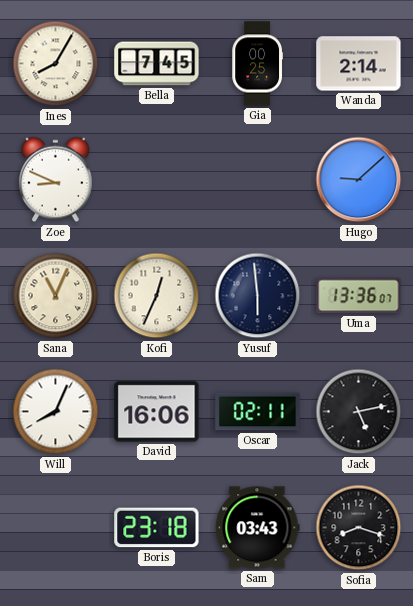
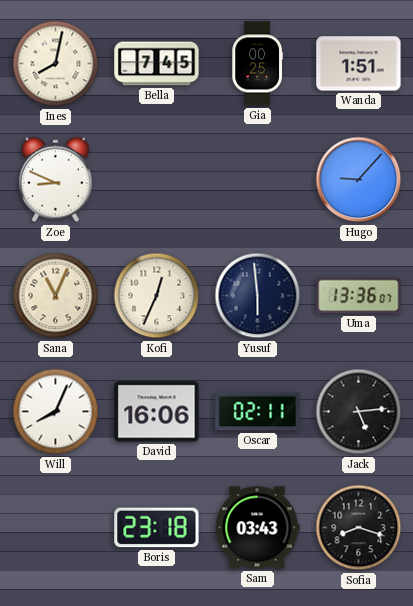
Ines: 8:05 -> 8:02 (56, 64)
Wanda: 2:14 -> 1:51 (359, 64)
Hugo: 9:08 -> 9:07 (359, 180)
Jack: 5:13 -> 5:14 (359, 412)
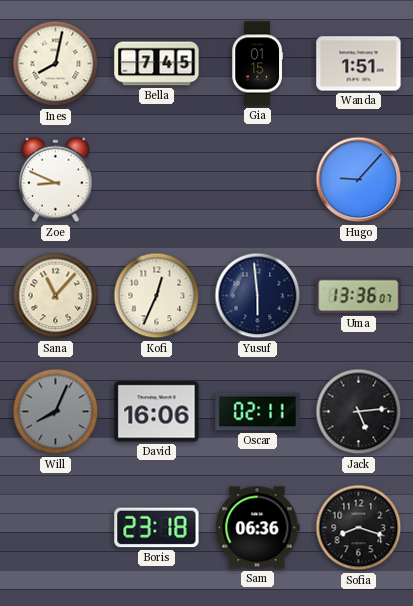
Gia: 00:25 -> 01:15 (257, 64)
Sana: 11:04 -> 11:07 (56, 296)
Will dial: white -> grey (56, 412)
Sam: 03:43 -> 06:36 (258, 528)
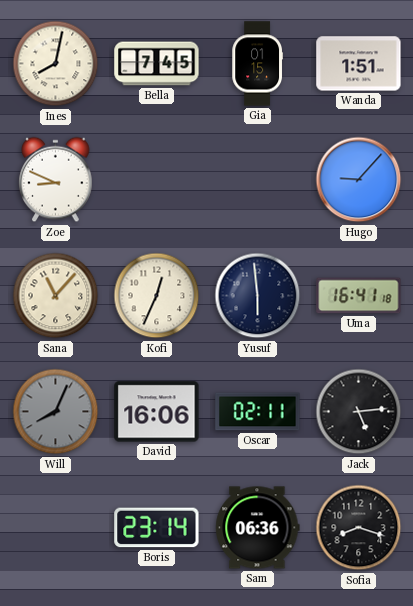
Uma: 13:36 -> 16:41 (359, 296)
Boris: 23:18 -> 23:14 (157, 528)
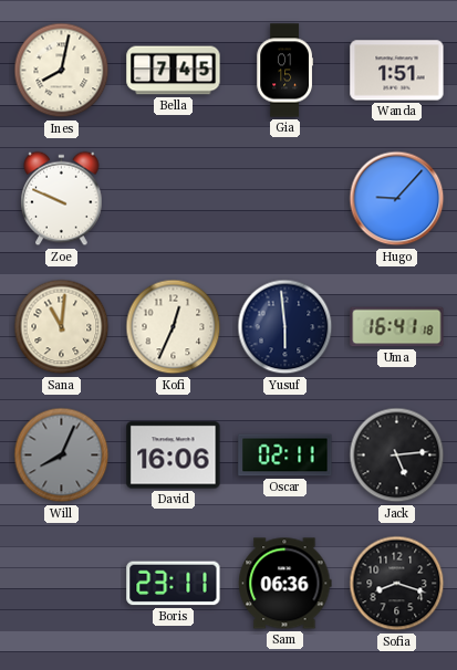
Zoe: 8:49 -> 9:49 (62, 199)
Sana: 11:07 -> 11:01 (62, 327)
Boris: 23:14 -> 23:11 (174, 584)
